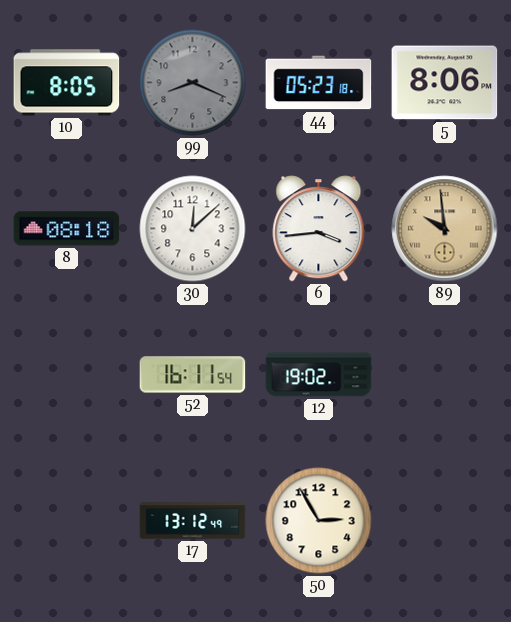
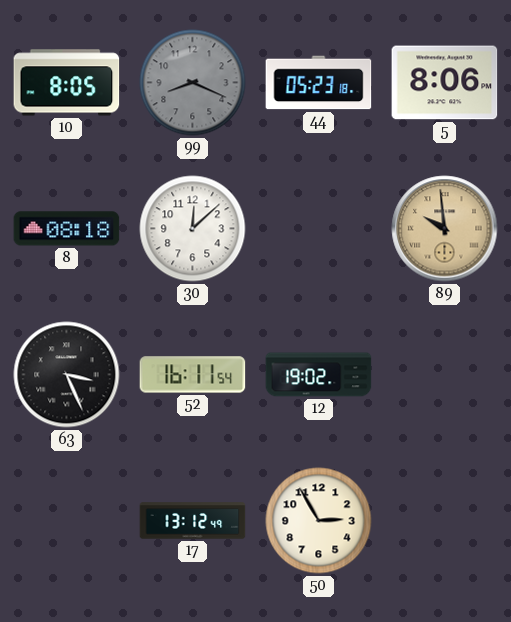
6: 3:44 -> none (319, 229)
63: none -> 3:26 (67, 375)
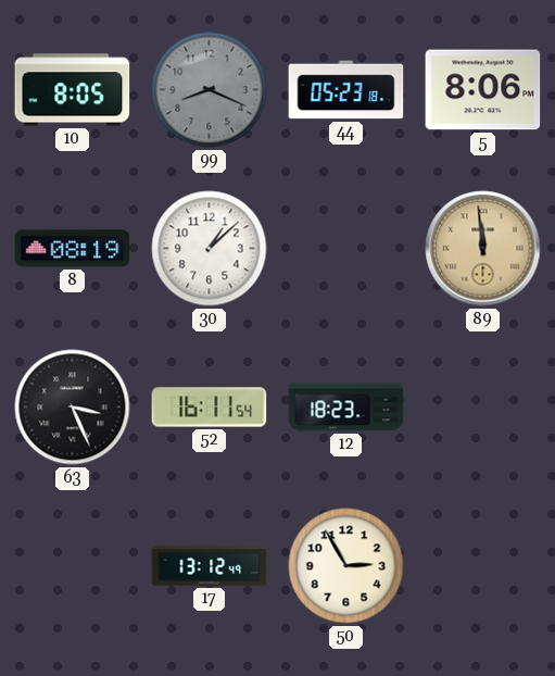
8: 08:18 -> 08:19 (73, 249)
30: 12:08 -> 1:08 (210, 249)
89: 9:59 -> 11:59 (483, 249)
12: 19:02 -> 18:23 (346, 408)
